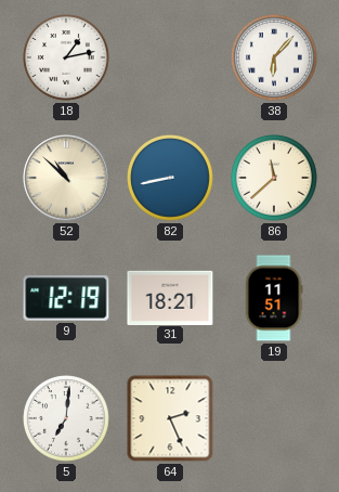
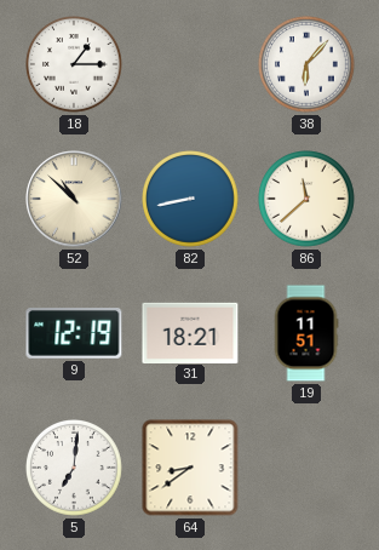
18: 1:13 -> 1:15 (75, 65)
64: 2:26 -> 8:39 (190, 468)
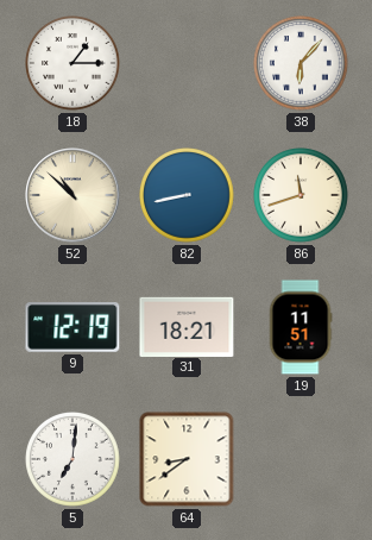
86: 11:38 -> 11:42 (302, 196)
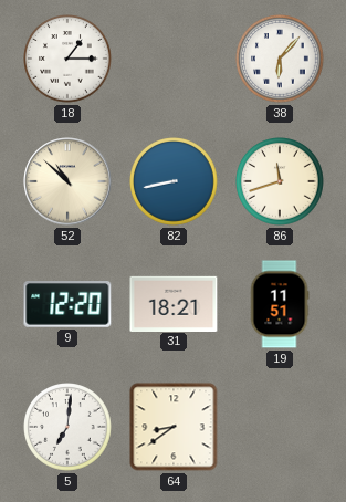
9: 12:19 -> 12:20 (67, 305)
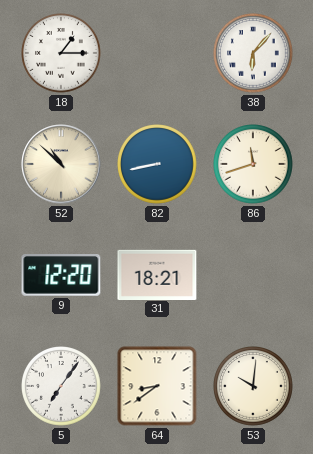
19: 11:51 -> none (280, 304)
5: 7:01 -> 7:06 (62, 387)
53: none -> 10:01 (254, 387)
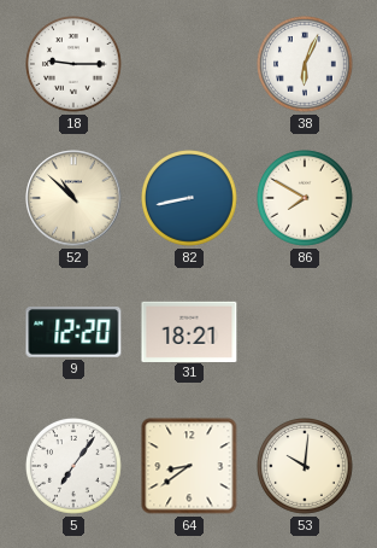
18: 1:15 -> 9:15 (75, 65)
38: 6:07 -> 6:04 (306, 65)
86: 11:42 -> 7:50 (306, 199)
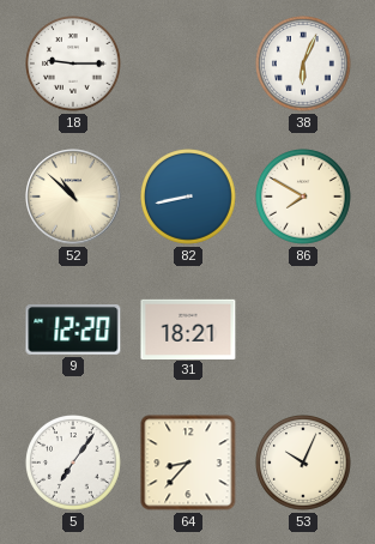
64: 8:39 -> 8:37 (188, 463)
53: 10:01 -> 10:04 (304, 464)
